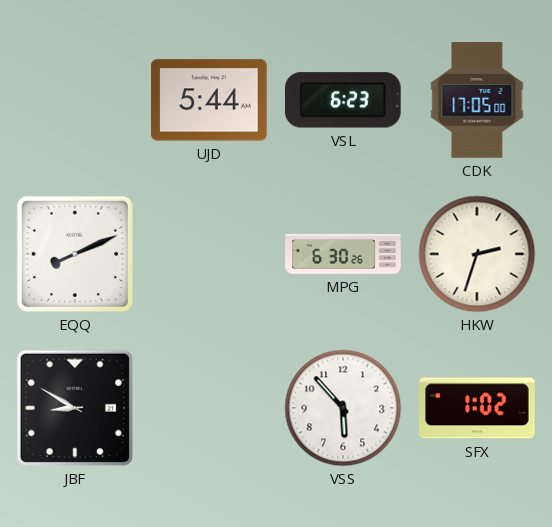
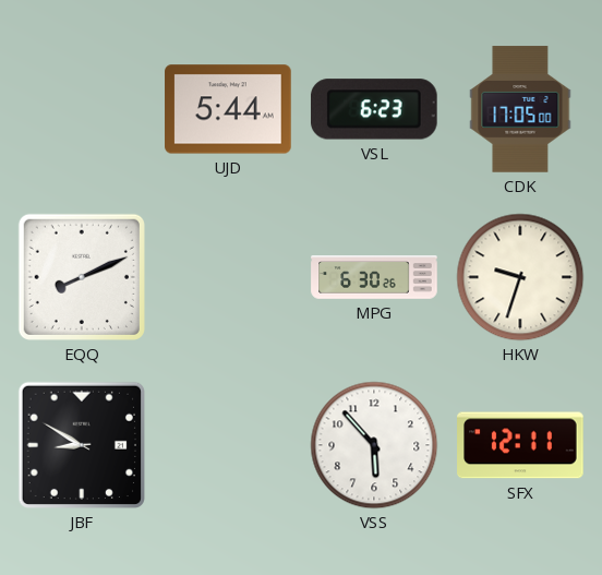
HKW: 2:33 -> 9:33 (520, 277)
SFX: 1:02 -> 12:11 (520, 445)
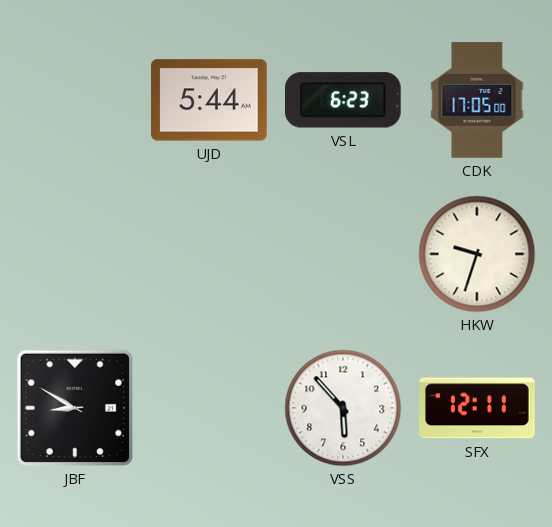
EQQ: 8:11 -> none (82, 277)
MPG: 6:30 -> none (374, 277)
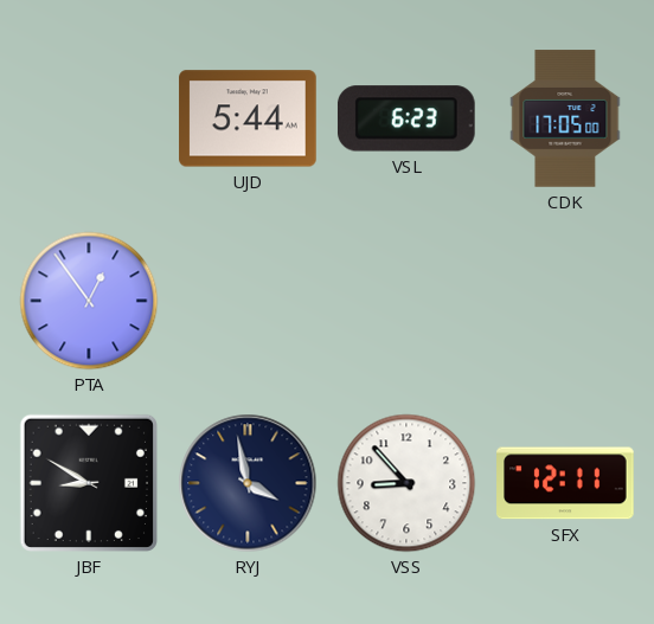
PTA: none -> 12:54 (89, 301)
HKW: 9:33 -> none (477, 254)
RYJ: none -> 3:58 (248, 483)
VSS: 5:53 -> 8:53 (406, 483)
